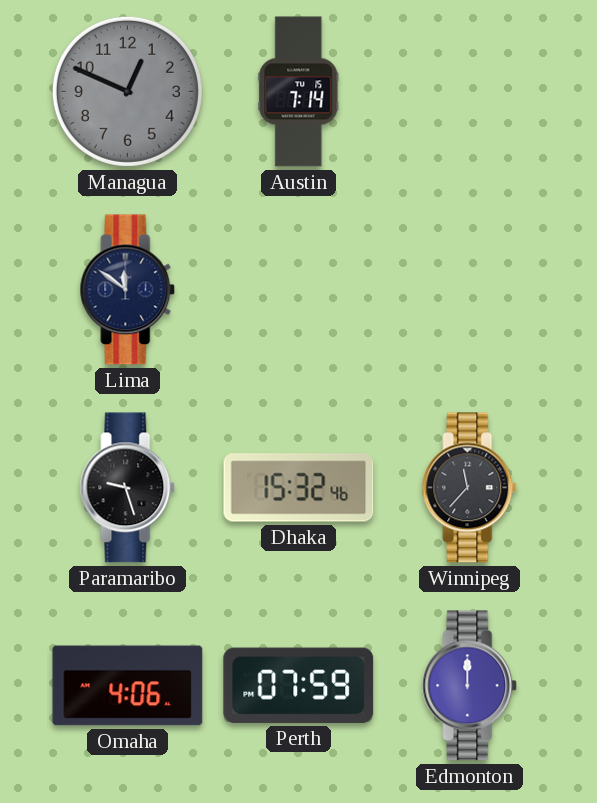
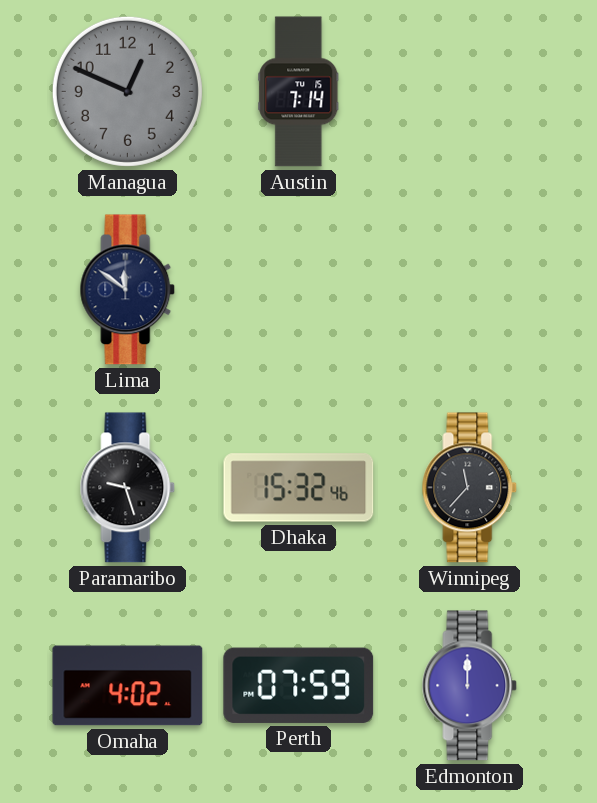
Omaha: 4:06 -> 4:02 (128, 686)
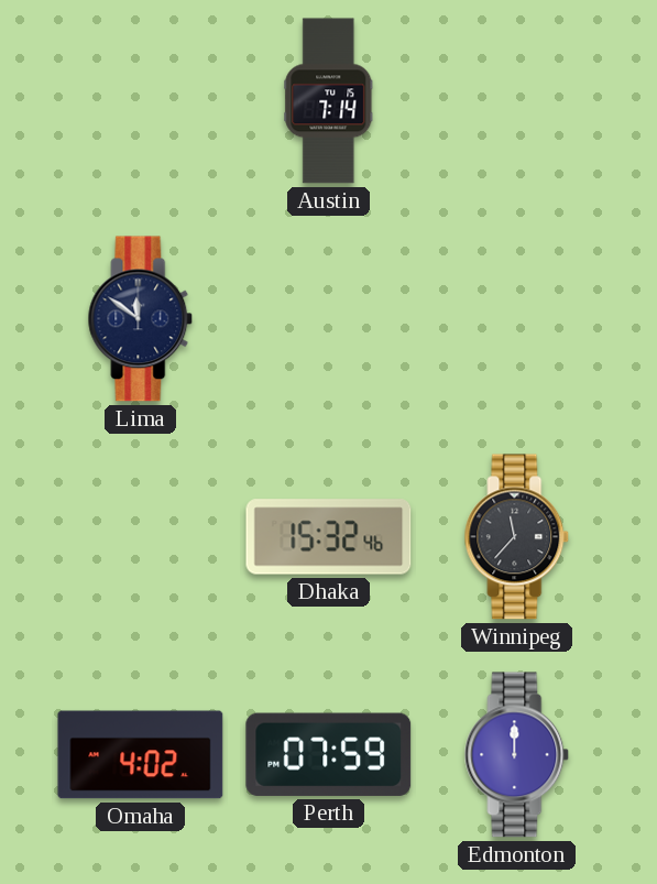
Managua: 12:49 -> none (127, 91)
Paramaribo: 9:27 -> none (128, 488)
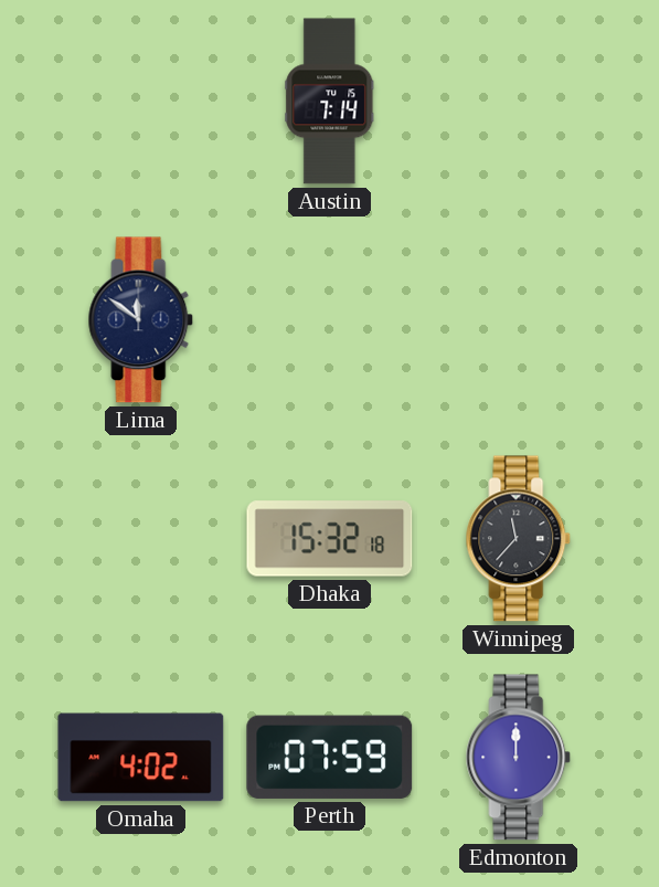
Dhaka: 15:32:46 -> 15:32:18 (330, 539)
